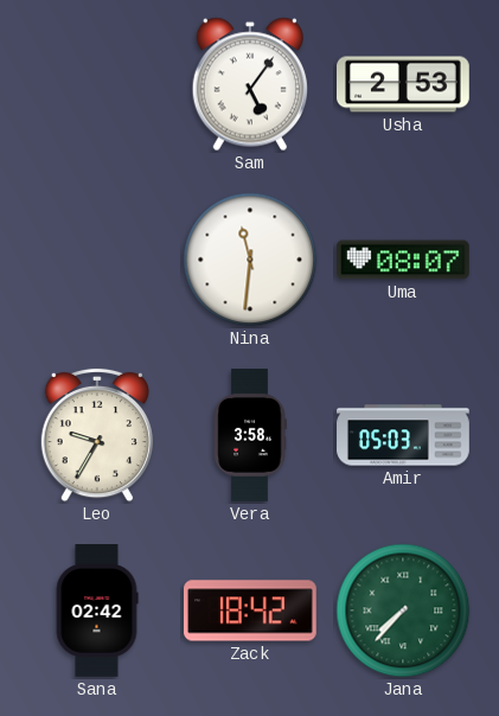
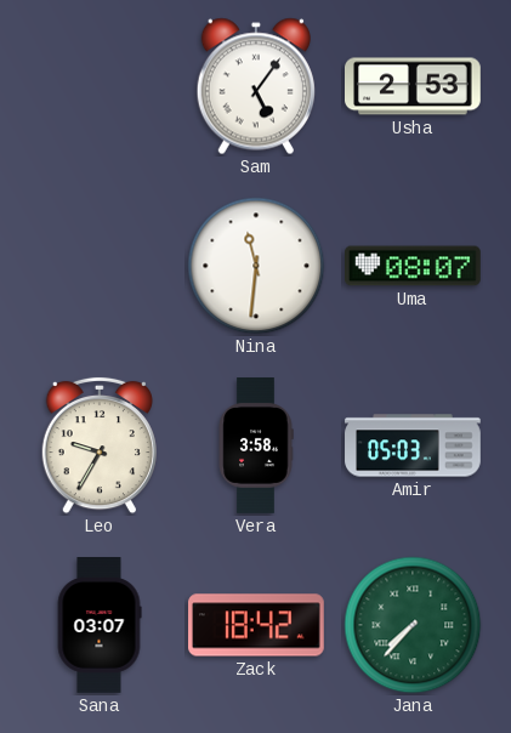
Sana: 02:42 -> 03:07 (100, 625)
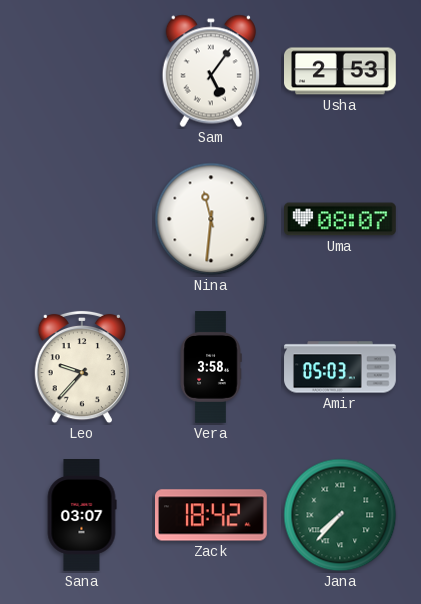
Leo: 9:35 -> 9:37 (82, 367)
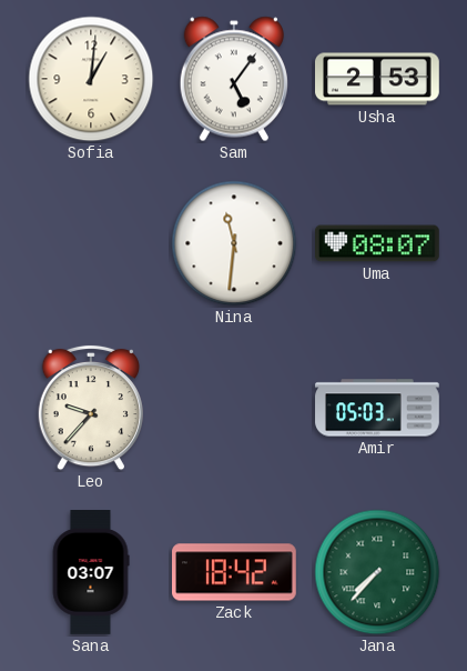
Sofia: none -> 1:01 (91, 79)
Vera: 3:58 -> none (211, 367)
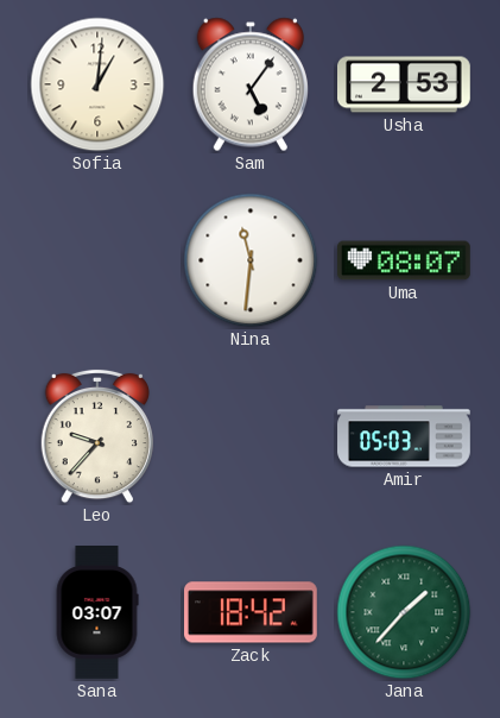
Jana: 7:37 -> 1:37 (404, 612)
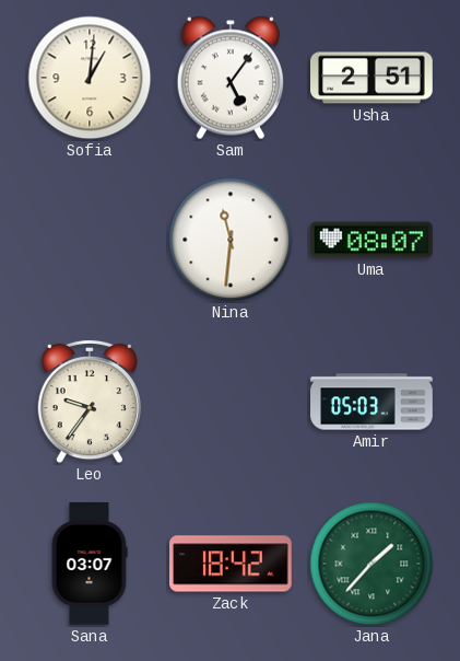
Usha: 2:53 -> 2:51 (373, 78)
Leo: 9:37 -> 9:36 (90, 402)
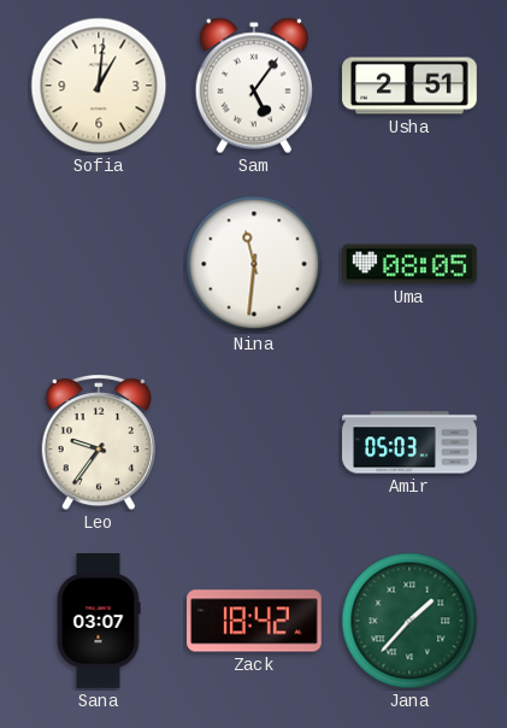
Uma: 08:07 -> 08:05 (411, 264)
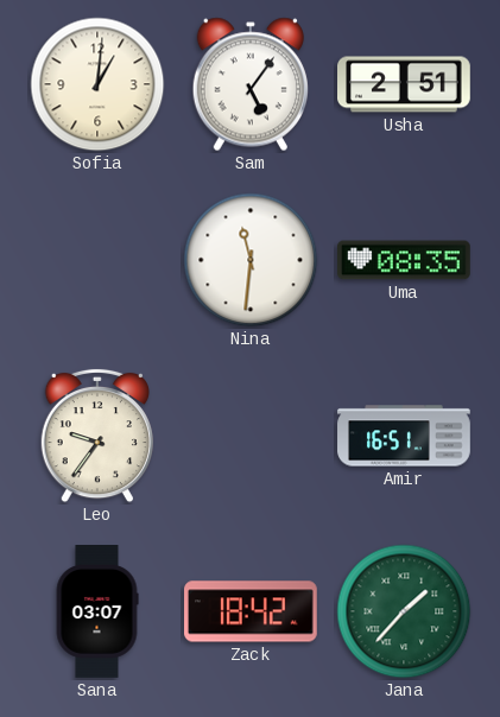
Uma: 08:05 -> 08:35 (405, 260)
Amir: 05:03 -> 16:51 (404, 436)
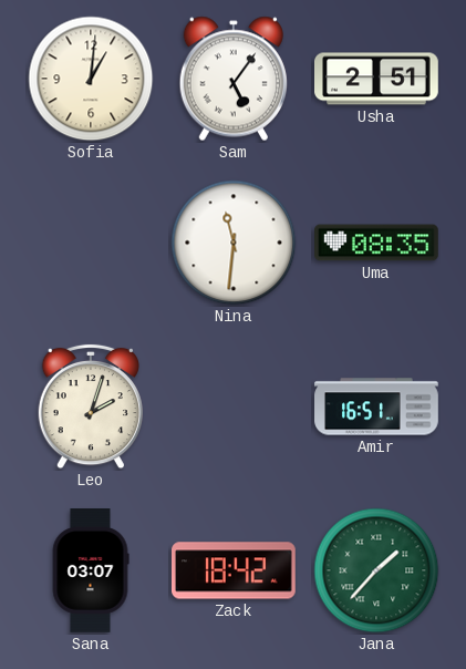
Leo: 9:36 -> 2:03 (91, 406)
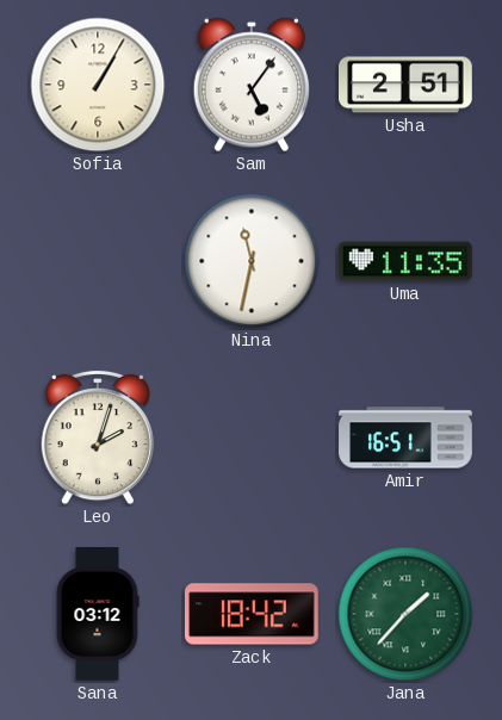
Sofia: 1:01 -> 1:05 (98, 85)
Nina: 11:31 -> 11:32 (252, 261)
Uma: 08:35 -> 11:35 (407, 261)
Sana: 03:07 -> 03:12 (98, 614)
